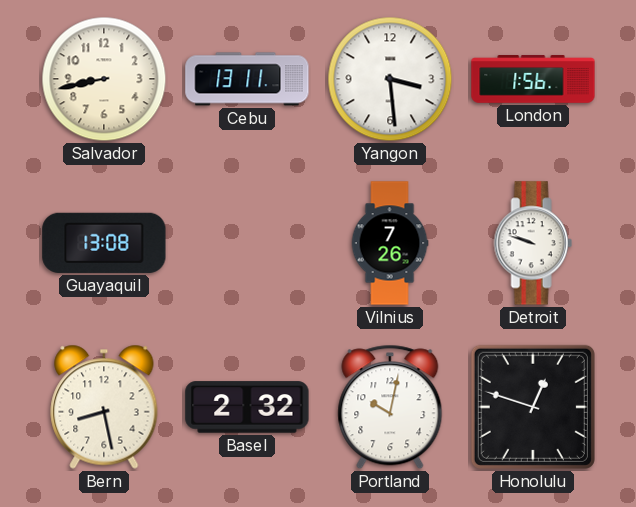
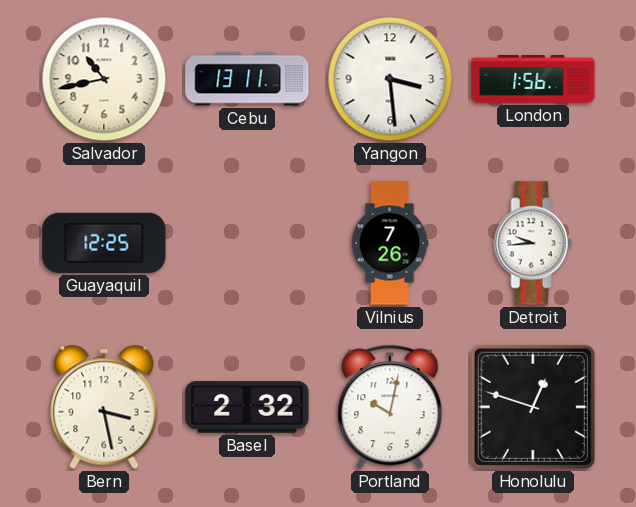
Salvador: 8:43 -> 10:43 (104, 79)
Guayaquil: 13:08 -> 12:25 (104, 243)
Detroit: 9:48 -> 9:44 (533, 243)
Bern: 8:28 -> 3:28 (104, 407)
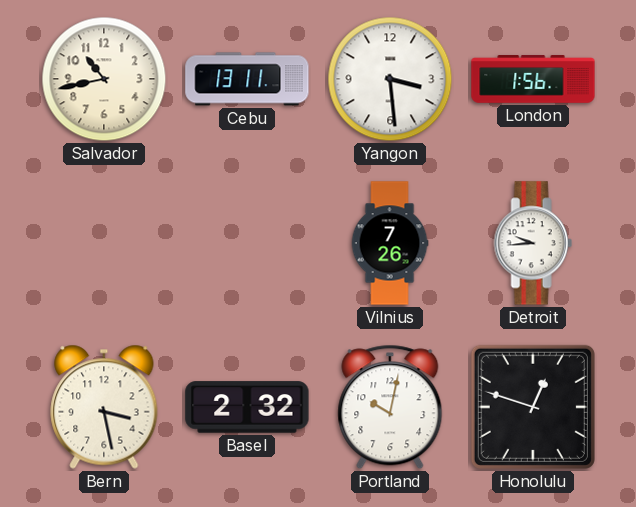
Guayaquil: 12:25 -> none (104, 243)
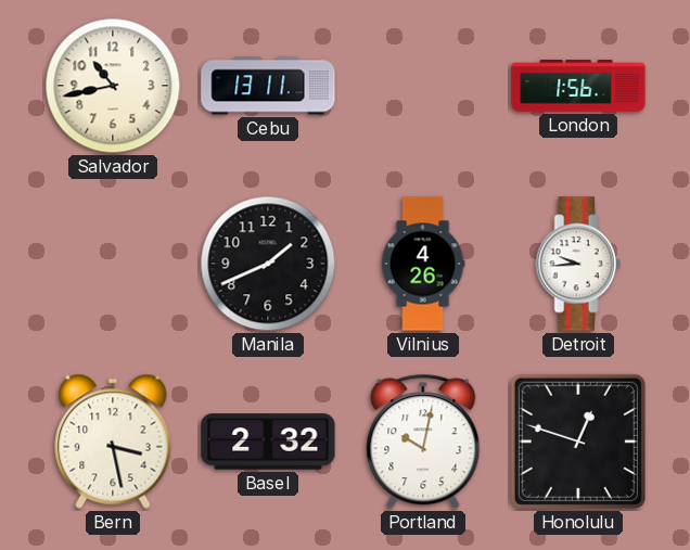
Yangon: 3:29 -> none (390, 79)
Manila: none -> 1:41 (268, 264)
Vilnius: 7:26 -> 4:26 (423, 264)
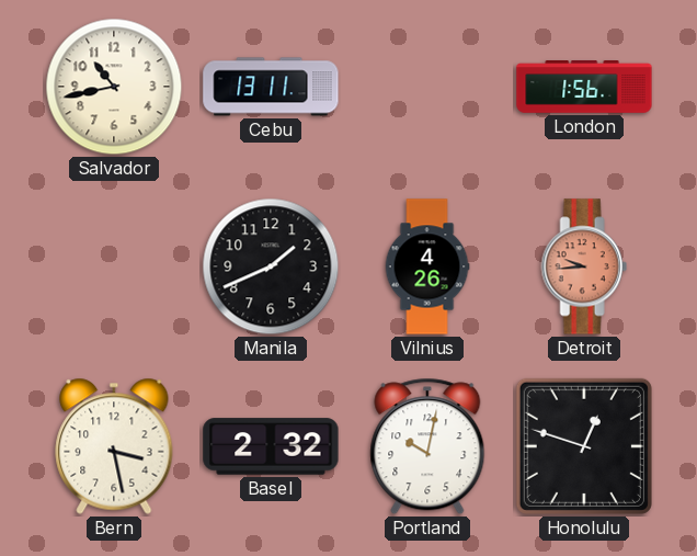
Detroit dial: white -> salmon (584, 266)
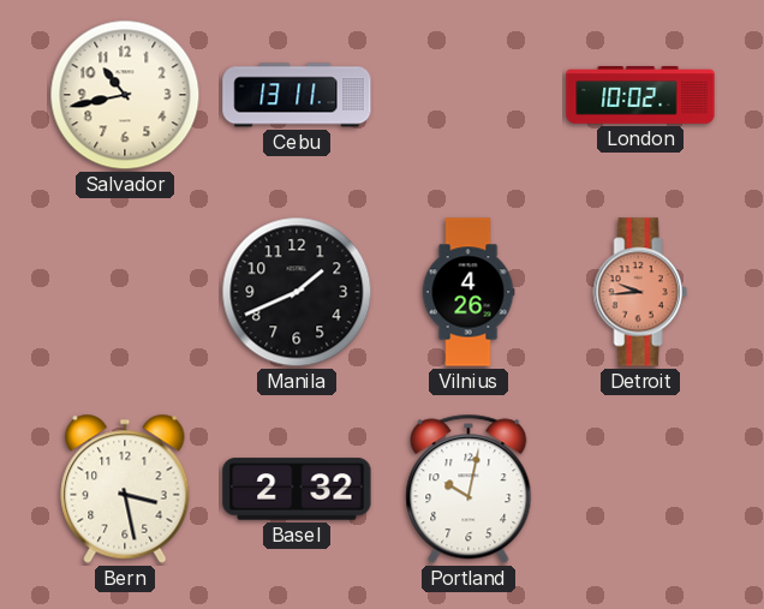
London: 1:56 -> 10:02 (640, 95)
Honolulu: 12:48 -> none (584, 446)
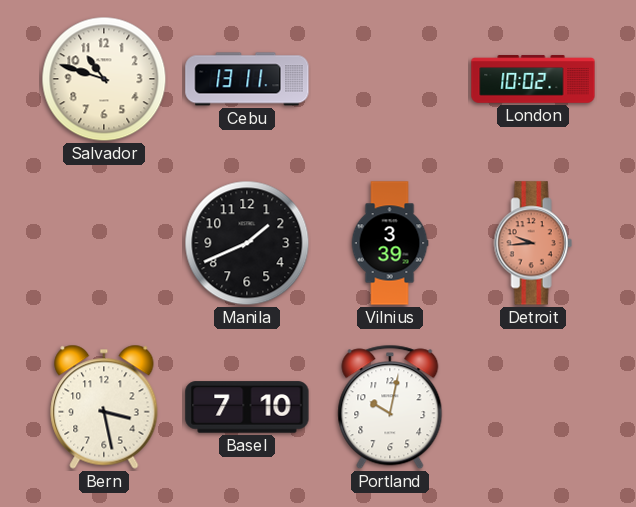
Salvador: 10:43 -> 10:48 (104, 79)
Vilnius: 4:26 -> 3:39 (390, 243)
Basel: 2:32 -> 7:10 (247, 407)
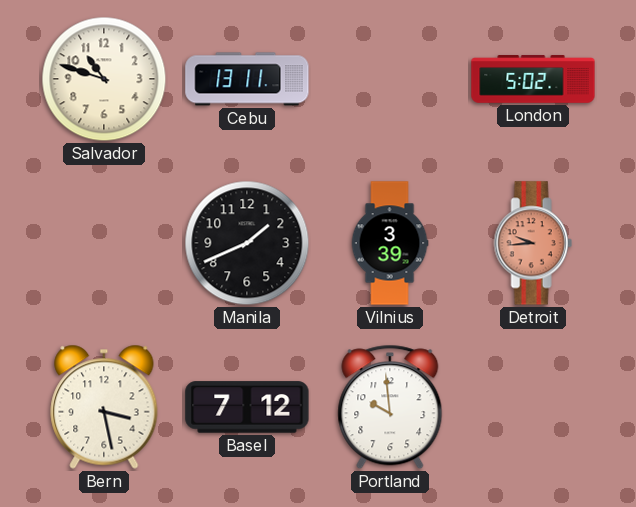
London: 10:02 -> 5:02 (533, 79)
Basel: 7:10 -> 7:12 (247, 407)
Portland: 10:02 -> 9:59 (390, 407)
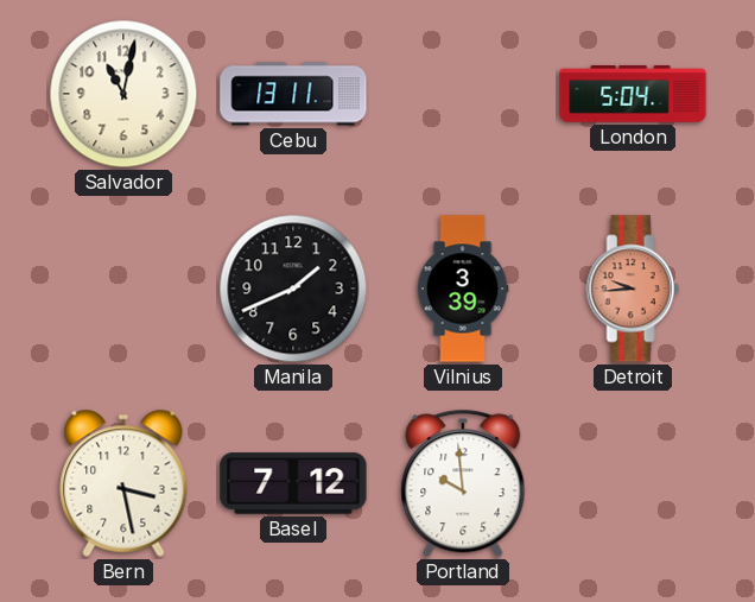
Salvador: 10:48 -> 11:02 (123, 94)
London: 5:02 -> 5:04 (633, 94)
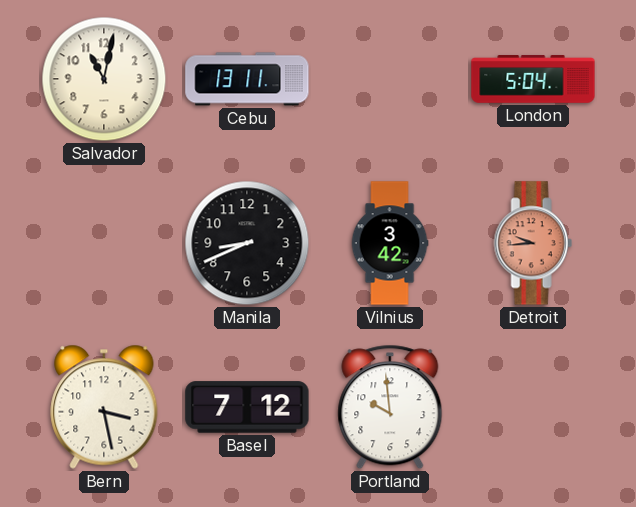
Manila: 1:41 -> 8:41 (247, 243)
Vilnius: 3:39 -> 3:42 (390, 243)
